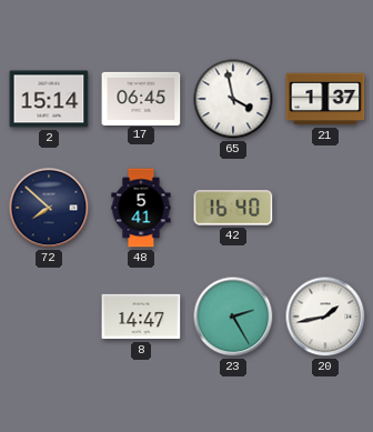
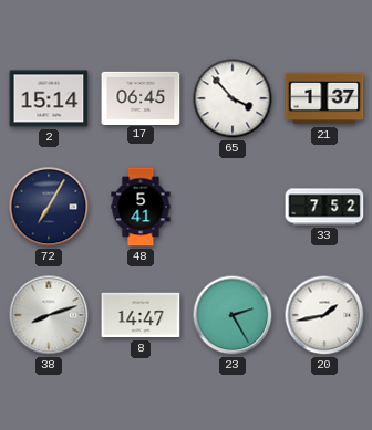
65: 3:58 -> 3:53 (232, 98)
72: 7:52 -> 7:05 (49, 207)
42: 16:40 -> none (233, 208)
33: none -> 7:52 (324, 207)
38: none -> 8:12 (49, 315)
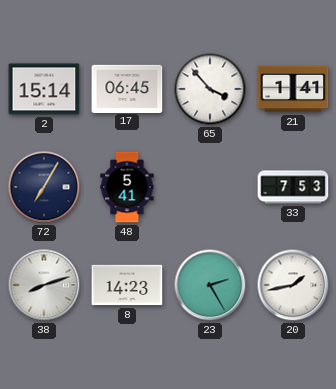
21: 1:37 -> 1:41 (293, 89)
33: 7:52 -> 7:53 (293, 187)
8: 14:47 -> 14:23 (127, 285)
